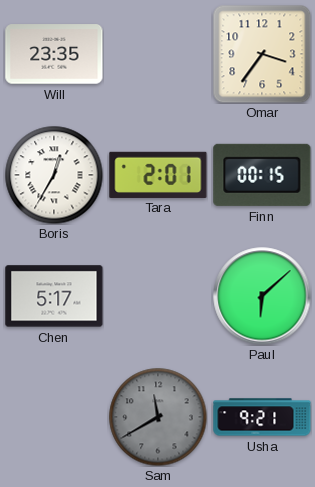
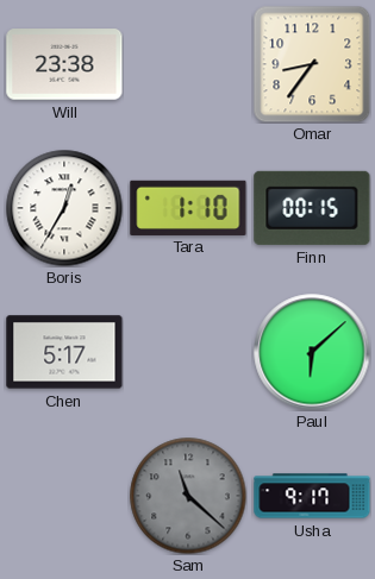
Will: 23:35 -> 23:38 (64, 64)
Omar: 3:36 -> 8:36 (312, 64)
Tara: 2:01 -> 1:10 (188, 207)
Sam: 11:40 -> 11:22 (188, 496)
Usha: 9:21 -> 9:17 (312, 496)
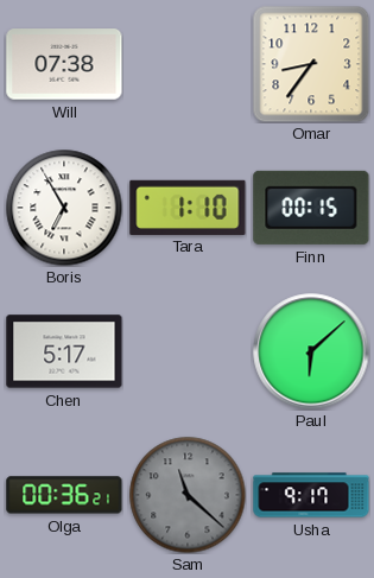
Will: 23:38 -> 07:38 (64, 64)
Boris: 12:35 -> 6:55 (64, 208)
Olga: none -> 00:36 (64, 495)
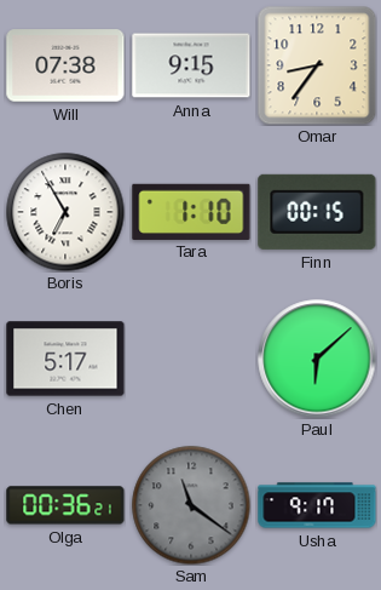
Anna: none -> 9:15 (191, 65)
Sam: 11:22 -> 11:21 (191, 505)
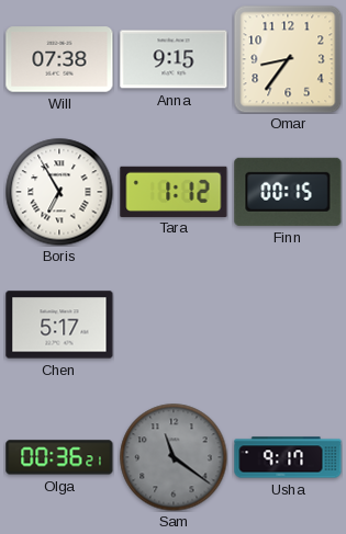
Tara: 1:10 -> 1:12 (174, 191)
Paul: 6:08 -> none (317, 359)
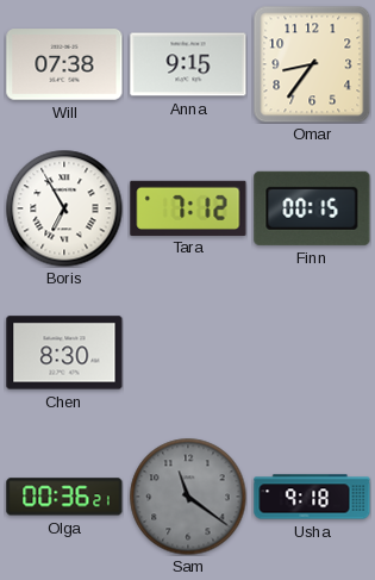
Tara: 1:12 -> 7:12 (188, 207)
Chen: 5:17 -> 8:30 (64, 353)
Usha: 9:17 -> 9:18 (312, 497)
